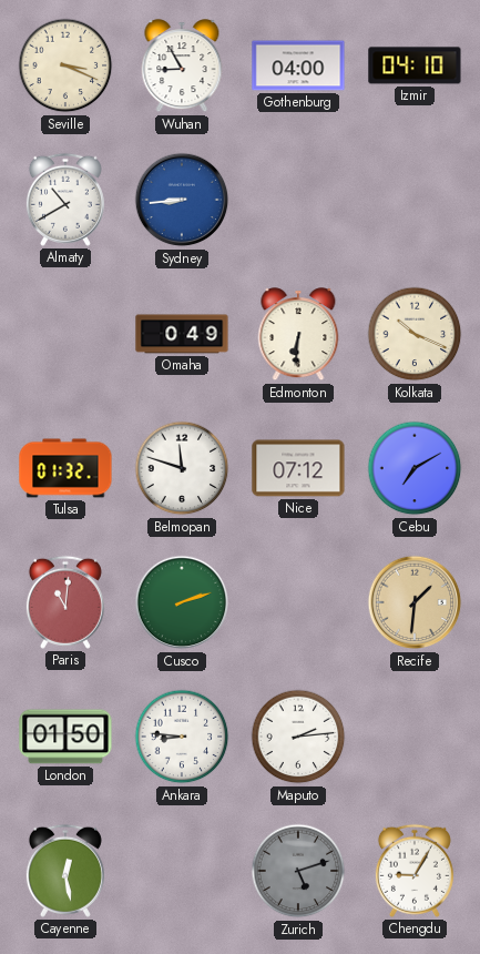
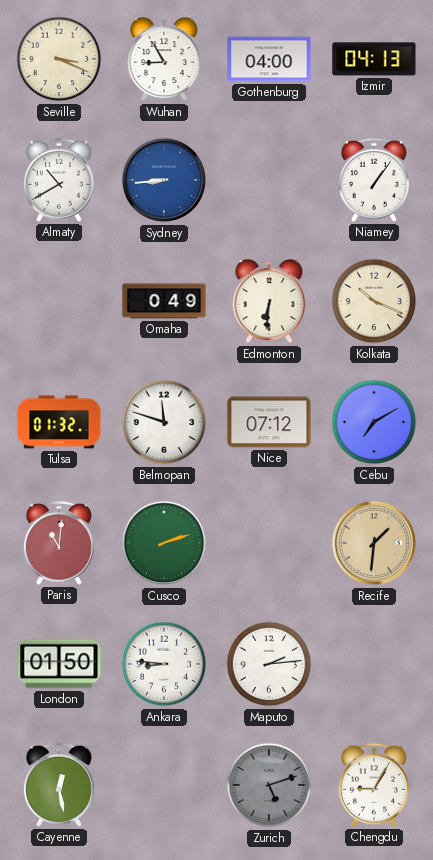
Izmir: 04:10 -> 04:13 (374, 59)
Niamey: none -> 1:06 (374, 180)
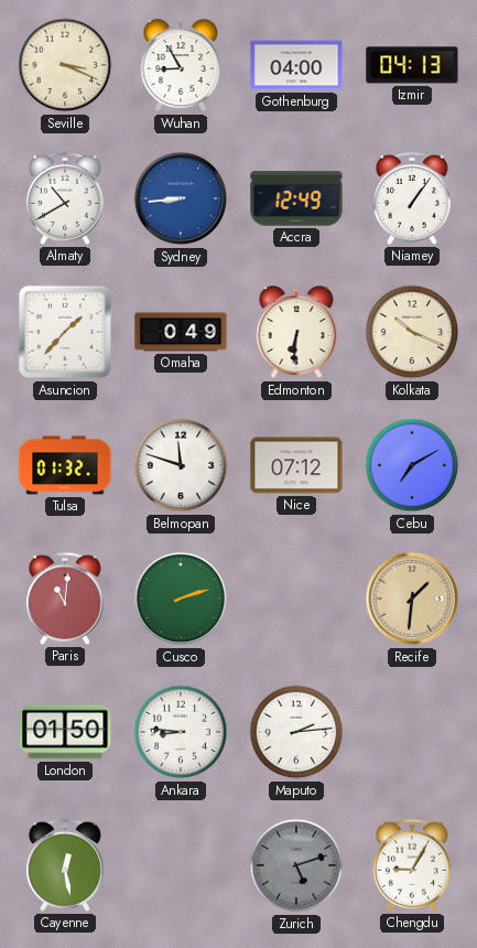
Accra: none -> 12:49 (296, 198)
Asuncion: none -> 1:37 (65, 332)
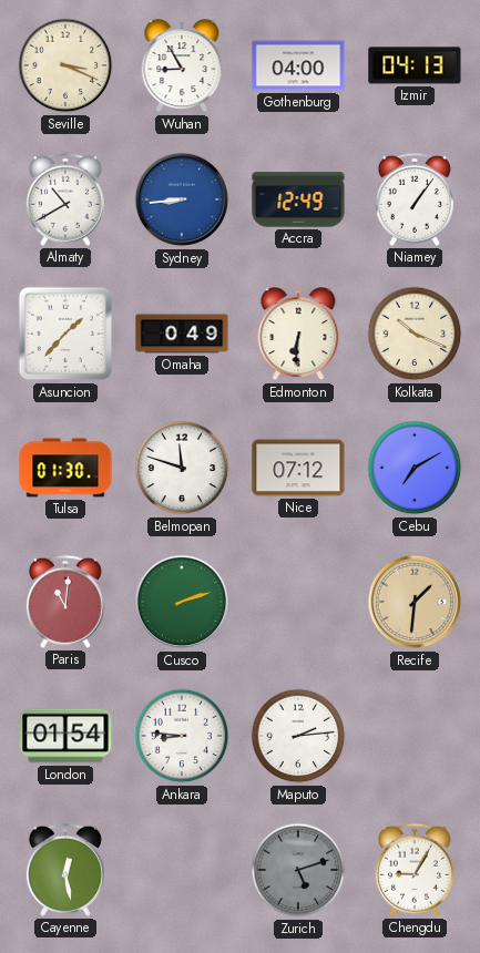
Tulsa: 01:32 -> 01:30 (65, 468)
London: 01:50 -> 01:54 (65, 736)
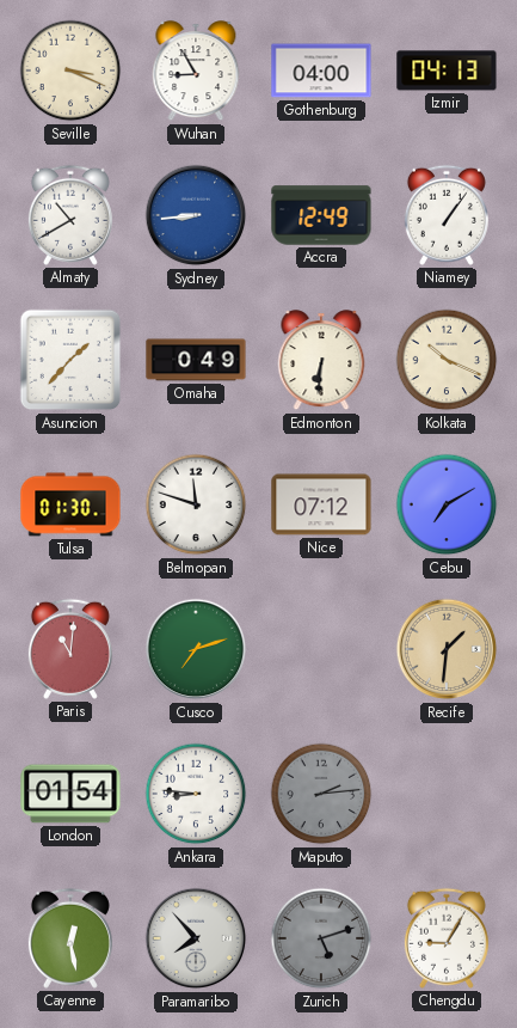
Cusco: 2:12 -> 7:12 (196, 649)
Maputo dial: white -> grey (321, 794)
Paramaribo: none -> 7:53 (196, 938)
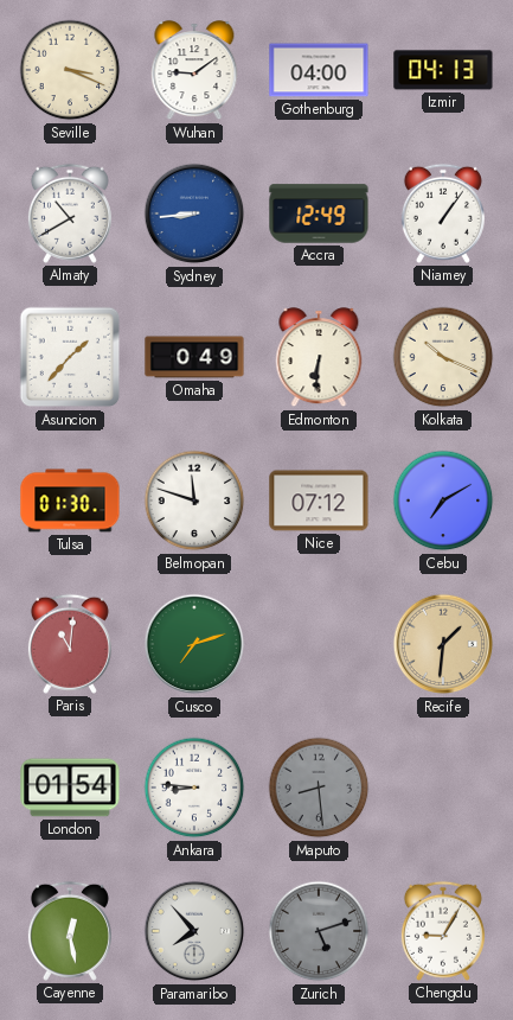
Wuhan: 8:55 -> 9:09 (194, 71)
Maputo: 2:14 -> 8:29 (319, 788)
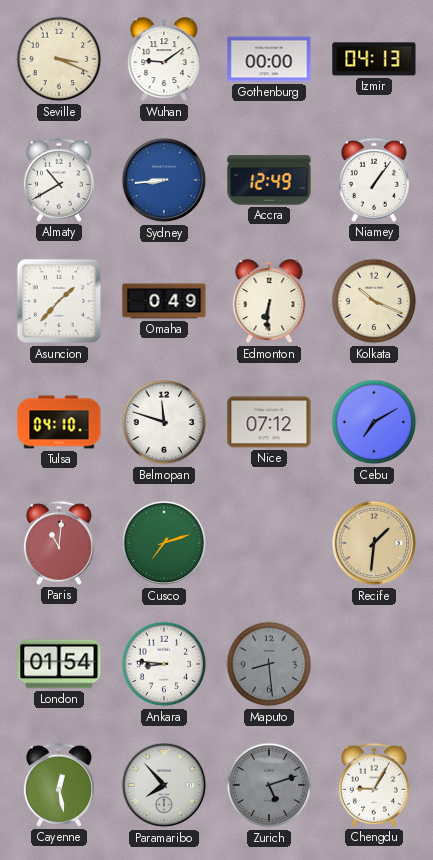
Gothenburg: 04:00 -> 00:00 (269, 59)
Tulsa: 01:30 -> 04:10 (59, 422)
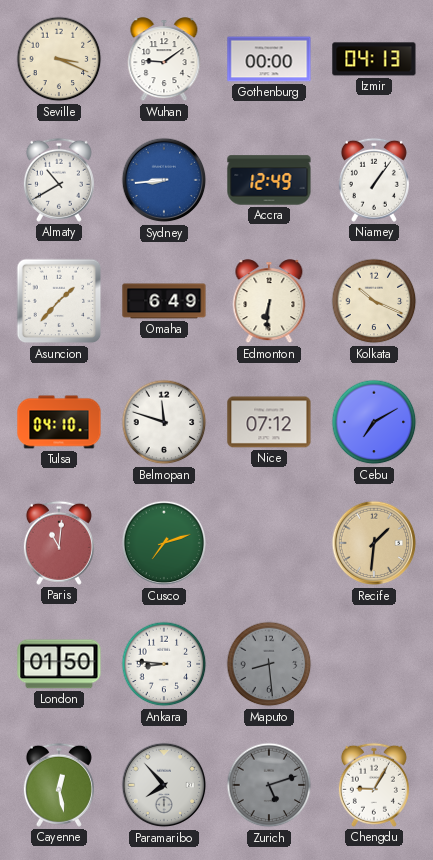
Omaha: 0:49 -> 6:49 (164, 301)
London: 01:54 -> 01:50 (59, 664)
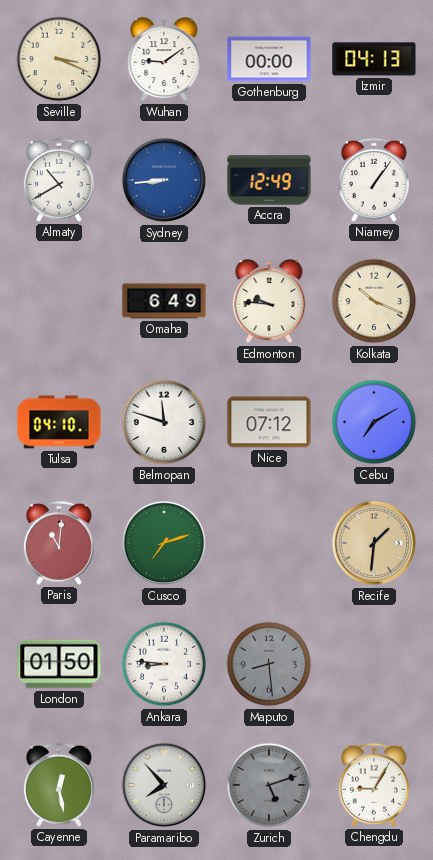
Asuncion: 1:37 -> none (59, 301)
Edmonton: 6:31 -> 9:46 (269, 302)
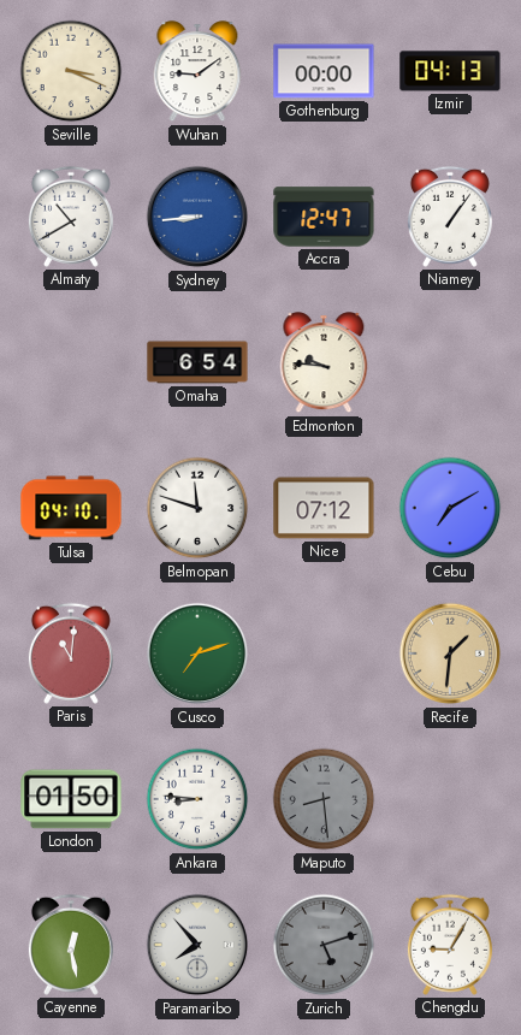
Accra: 12:49 -> 12:47 (324, 217)
Omaha: 6:49 -> 6:54 (197, 362)
Kolkata: 10:19 -> none (374, 301)
